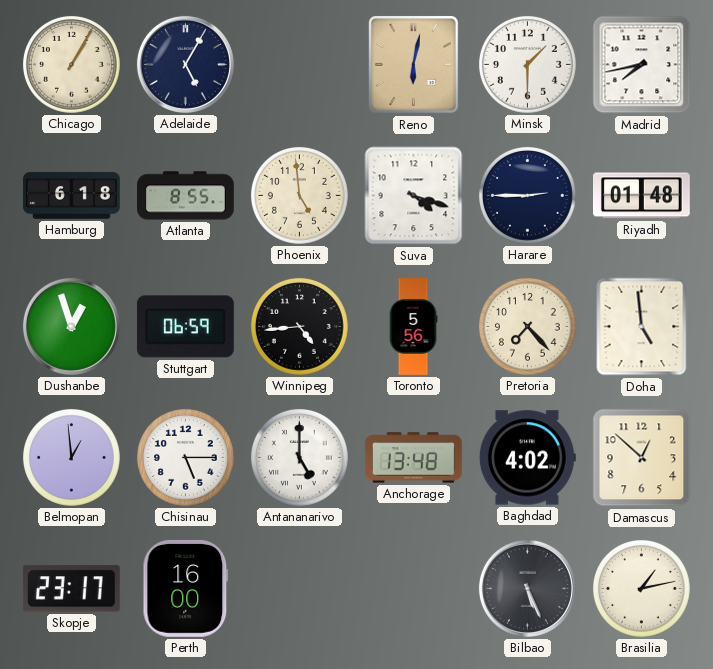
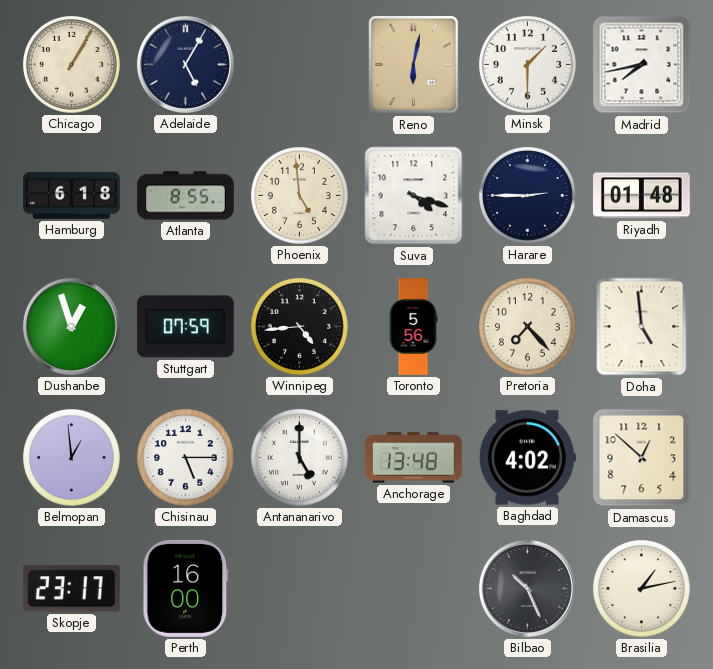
Stuttgart: 06:59 -> 07:59 (185, 327)
Bilbao: 5:26 -> 10:26 (527, 588)
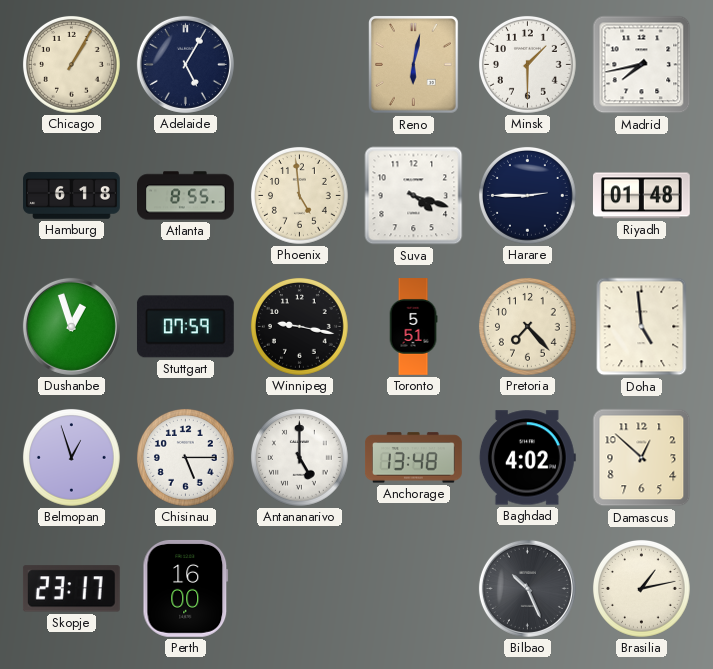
Winnipeg: 4:44 -> 9:17 (300, 327)
Toronto: 5:56 -> 5:51 (413, 327)
Belmopan: 12:59 -> 12:57 (72, 458)
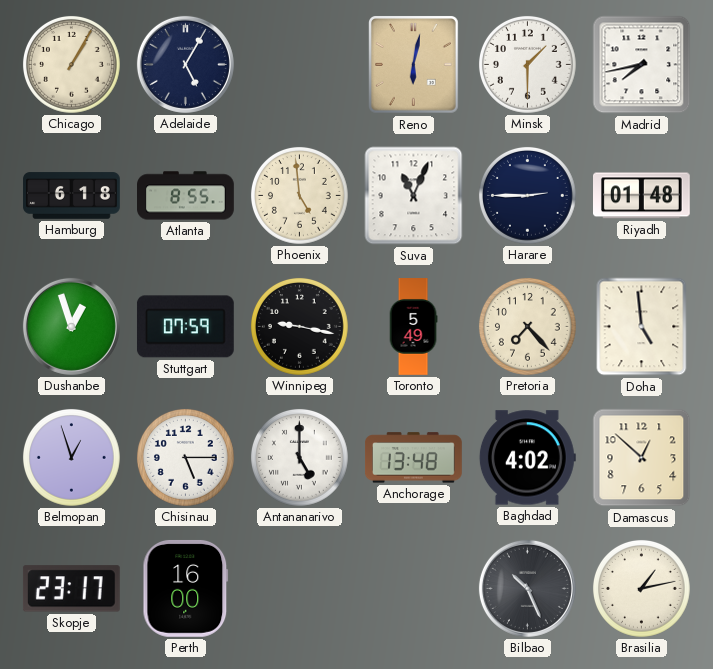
Suva: 4:18 -> 11:04 (414, 196)
Toronto: 5:51 -> 5:49 (413, 327)
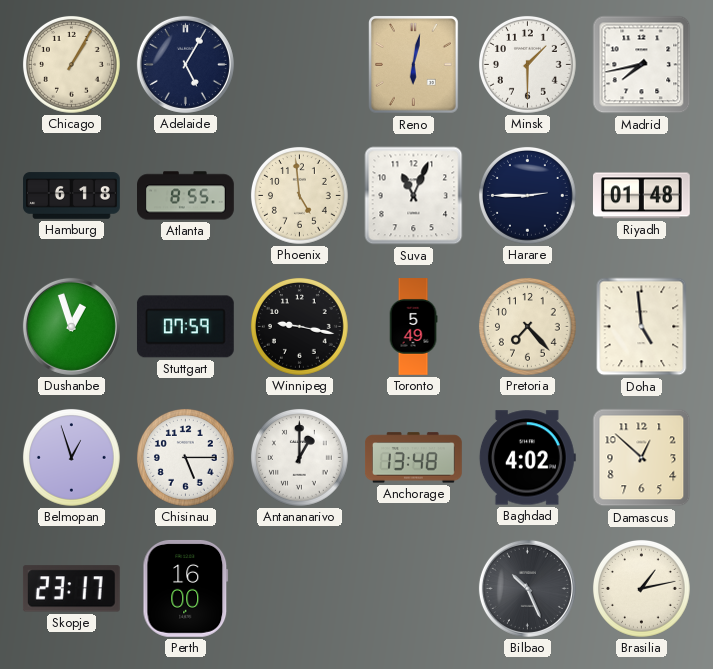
Antananarivo: 5:00 -> 1:00 (300, 458)
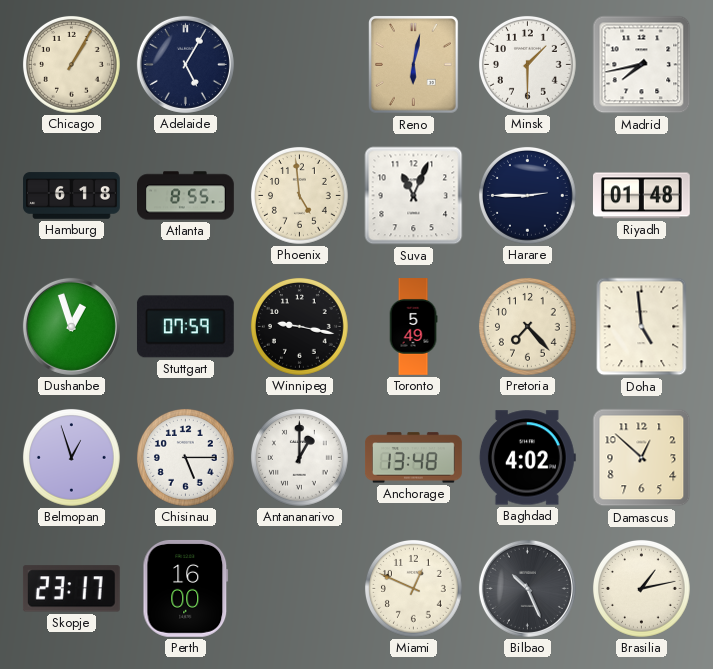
Miami: none -> 12:49 (414, 589)
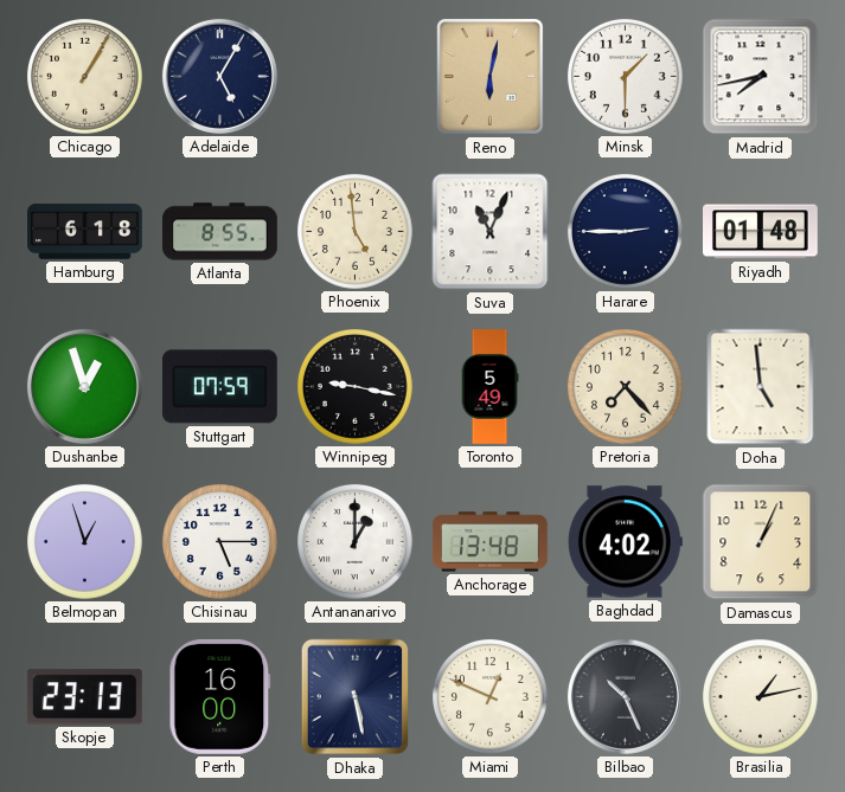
Damascus: 12:52 -> 1:04 (761, 542)
Skopje: 23:17 -> 23:13 (84, 697)
Dhaka: none -> 5:28 (356, 697)
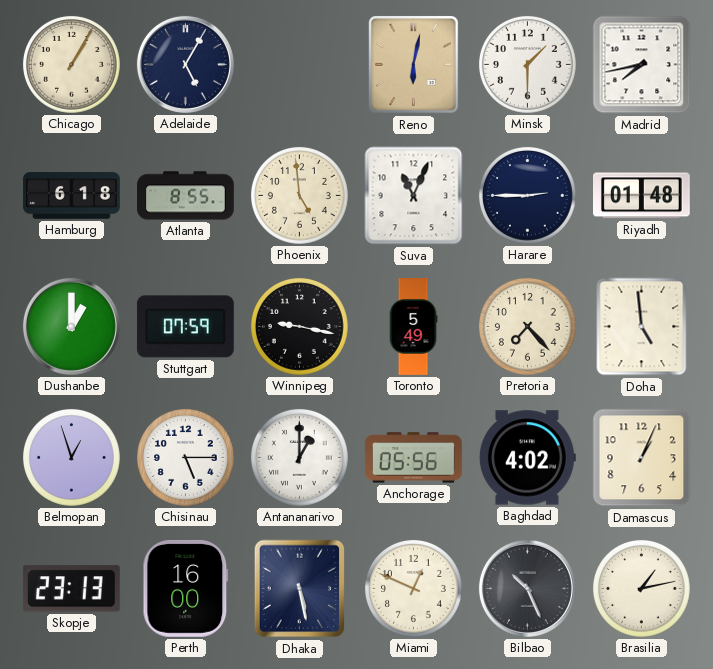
Dushanbe: 12:57 -> 1:00 (71, 326)
Anchorage: 13:48 -> 05:56 (414, 458)
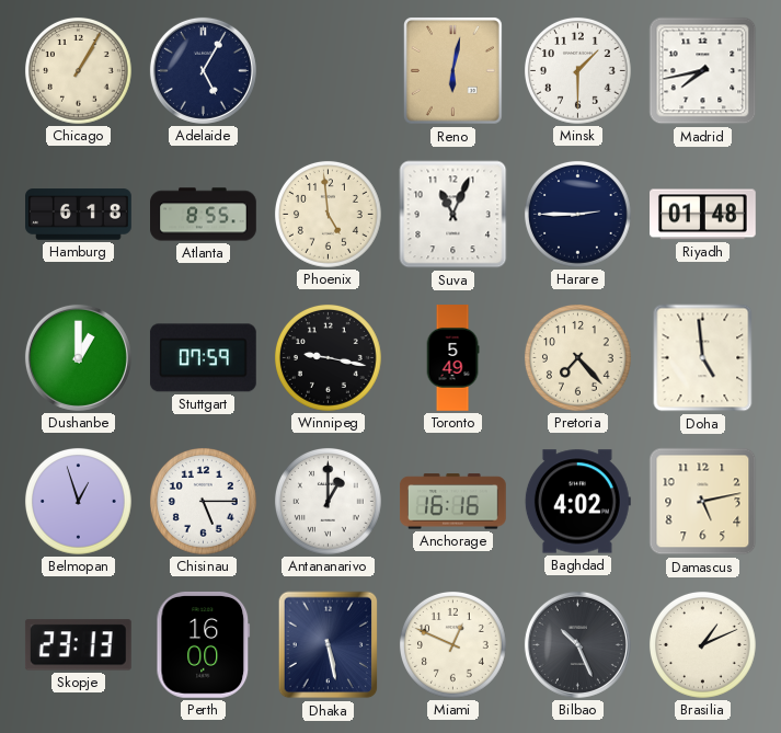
Anchorage: 05:56 -> 16:16 (453, 502)
Damascus: 1:04 -> 5:13 (703, 502)
Brasilia: 1:13 -> 1:11 (703, 645)
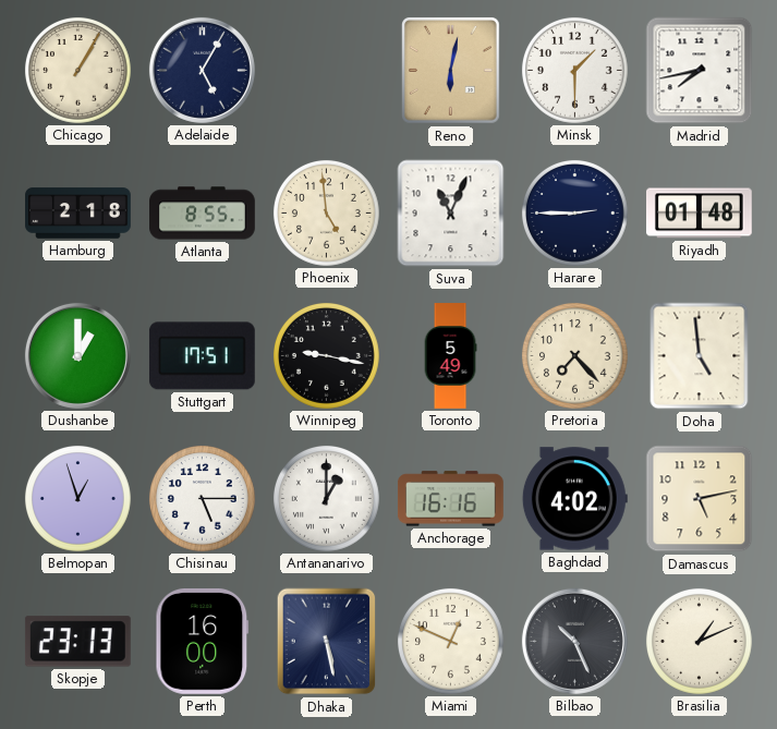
Hamburg: 6:18 -> 2:18 (78, 214)
Stuttgart: 07:59 -> 17:51 (202, 356)
